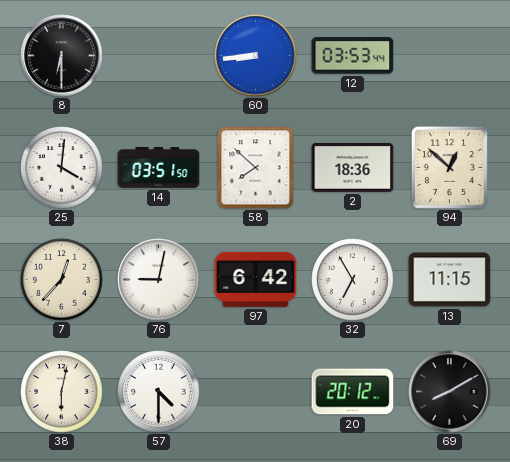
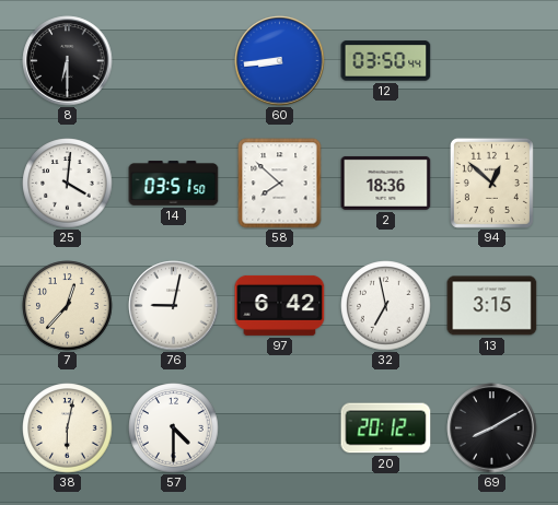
12: 03:53 -> 03:50 (386, 61)
32: 6:55 -> 6:58 (386, 306)
13: 11:15 -> 3:15 (492, 306)
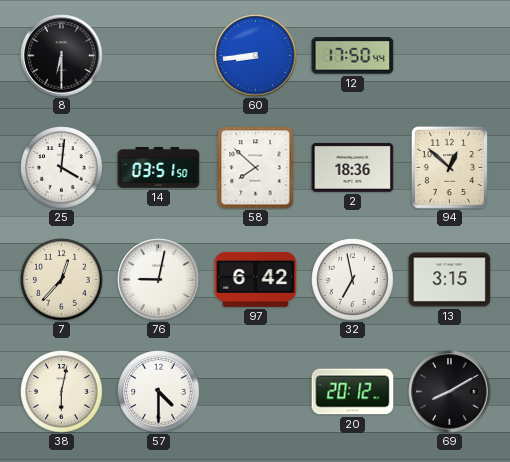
12: 03:50 -> 17:50 (353, 56)
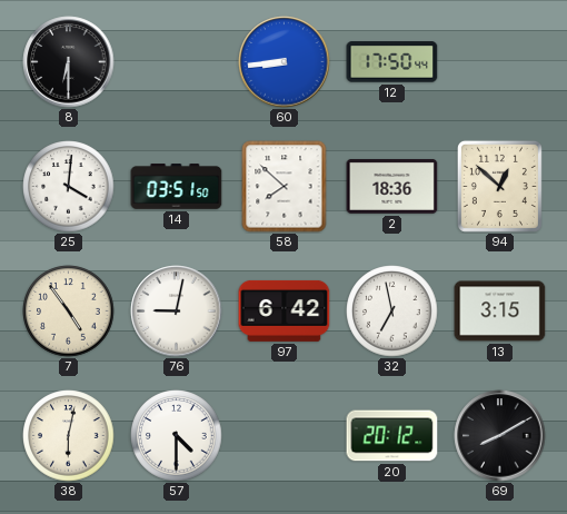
7: 12:37 -> 4:54 (69, 312)
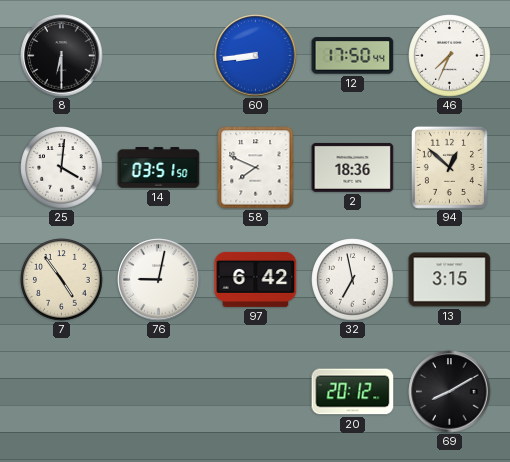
46: none -> 7:34 (450, 56)
58: 7:52 -> 7:49 (256, 168)
38: 6:02 -> none (69, 436)
57: 4:30 -> none (177, 436)
